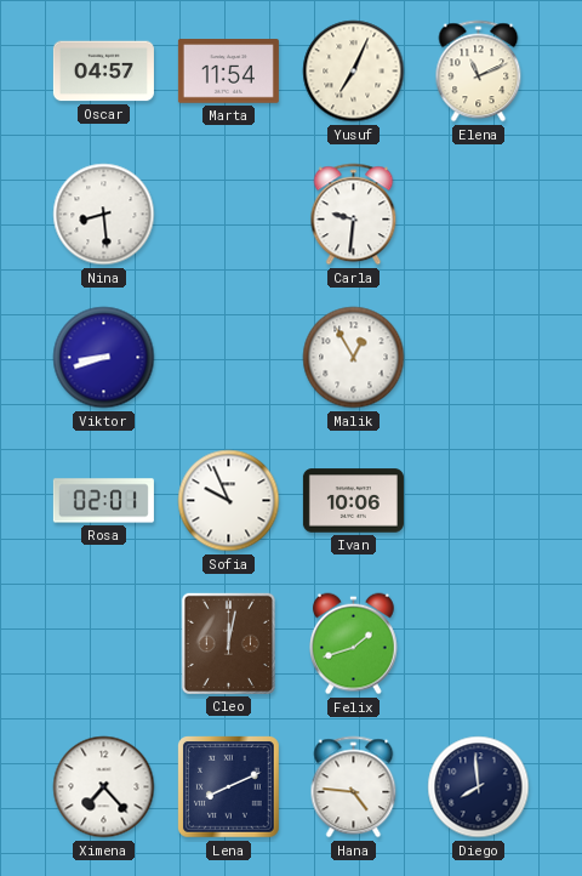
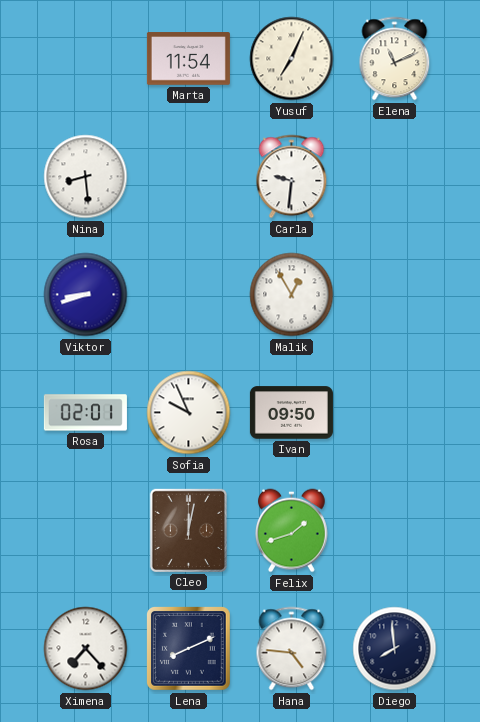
Oscar: 04:57 -> none (103, 72)
Ivan: 10:06 -> 09:50 (291, 413)
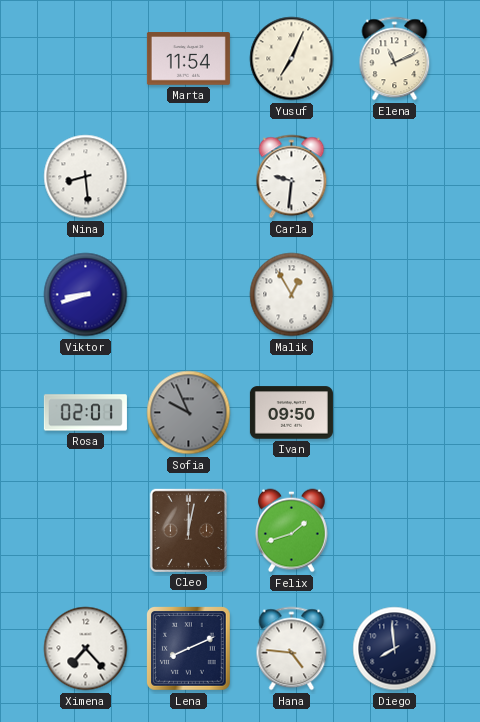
Sofia dial: white -> grey (189, 413)
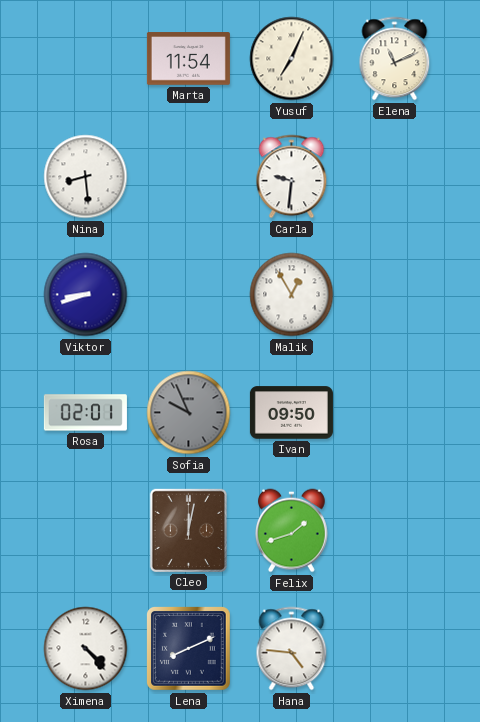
Ximena: 7:23 -> 4:23 (86, 649)
Diego: 7:59 -> none (395, 649)
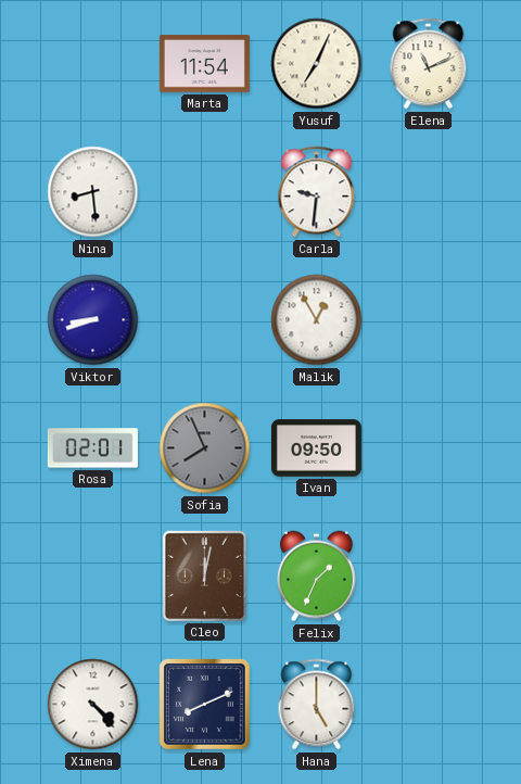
Sofia: 9:56 -> 7:56 (205, 448)
Felix: 1:42 -> 1:34 (317, 577)
Hana: 4:46 -> 5:00 (317, 705)
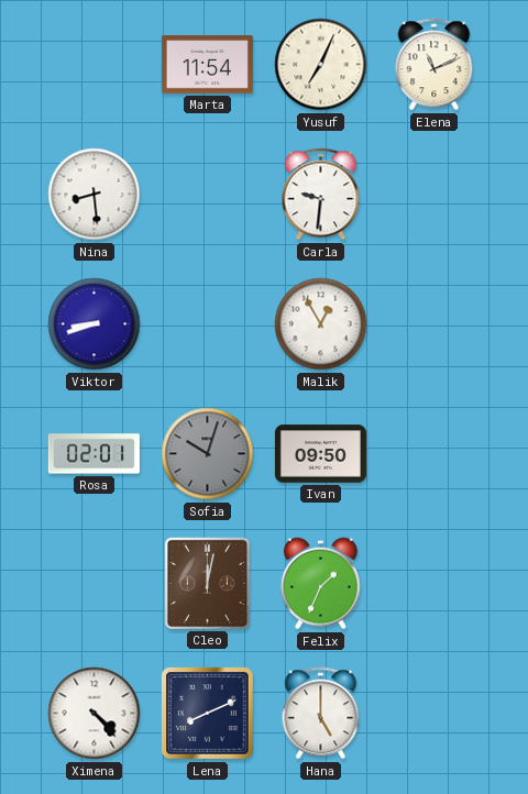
Sofia: 7:56 -> 10:03 (208, 454)
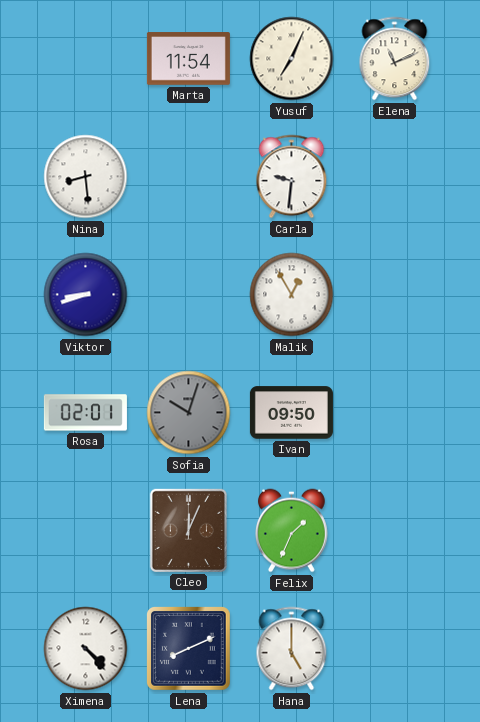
Cleo: 12:02 -> 12:04 (188, 530)
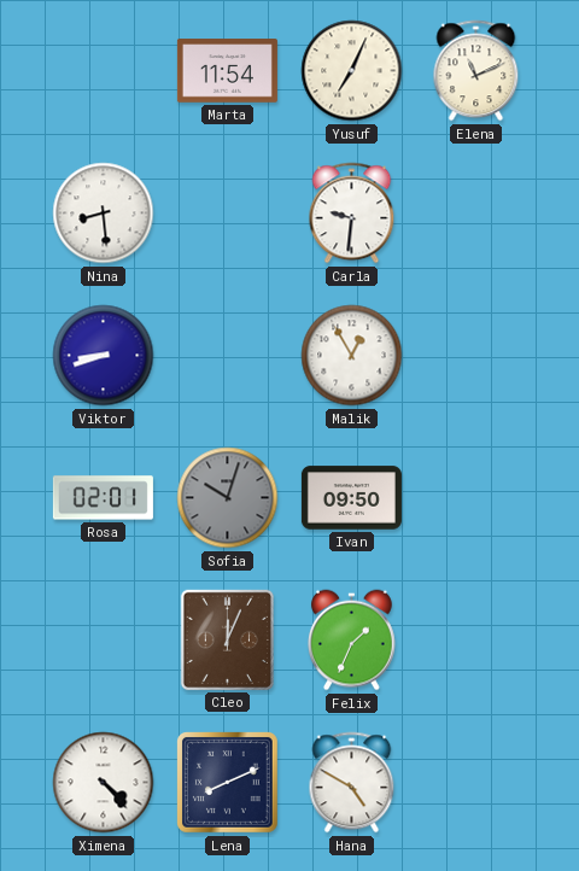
Hana: 5:00 -> 4:50 (352, 783)
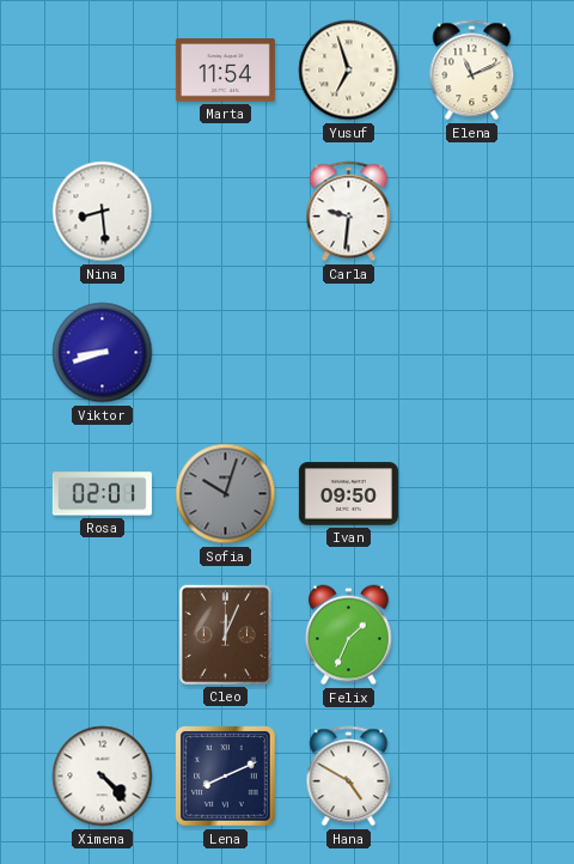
Yusuf: 7:04 -> 6:57 (349, 71)
Malik: 12:55 -> none (352, 356)
